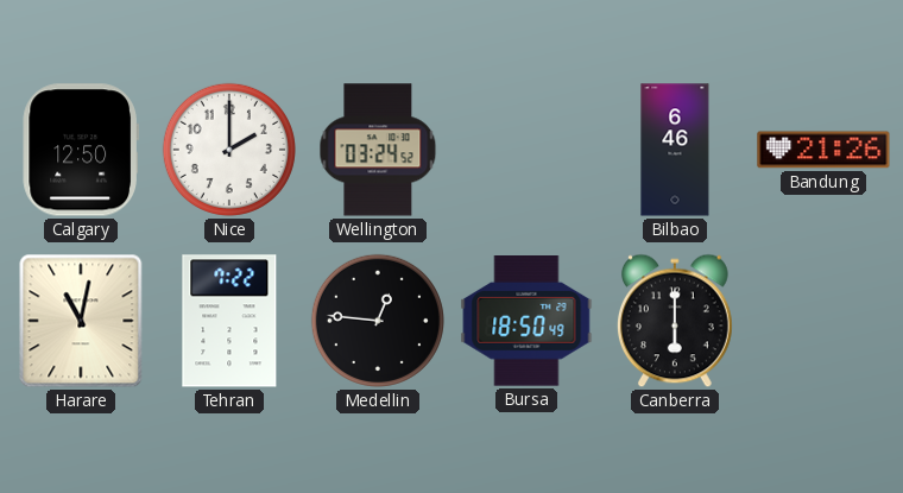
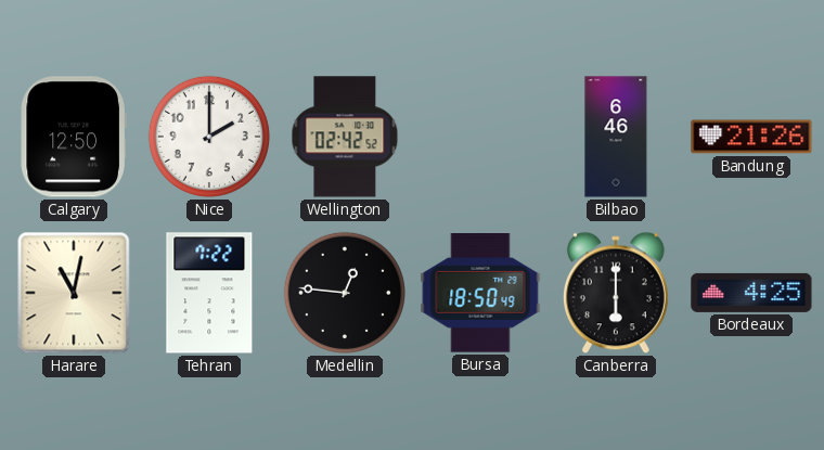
Wellington: 03:24 -> 02:42 (345, 137)
Bordeaux: none -> 4:25 (751, 293)
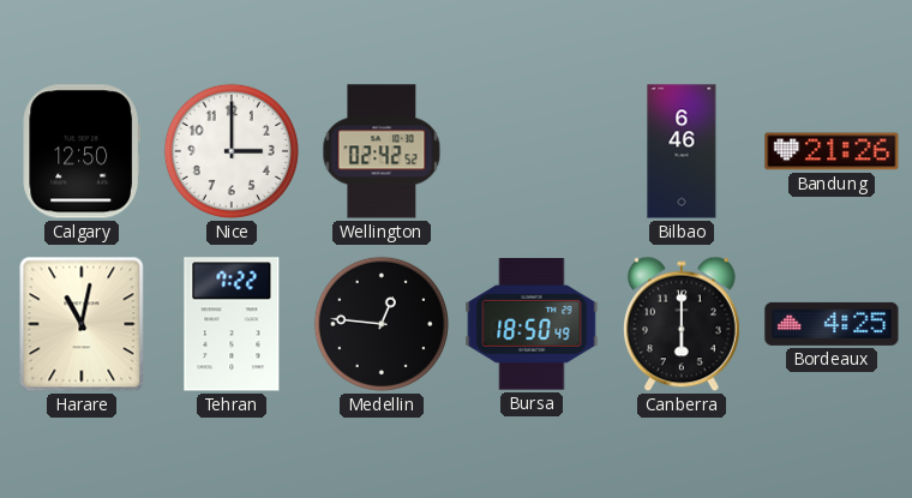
Nice: 2:00 -> 3:00 (232, 151)
